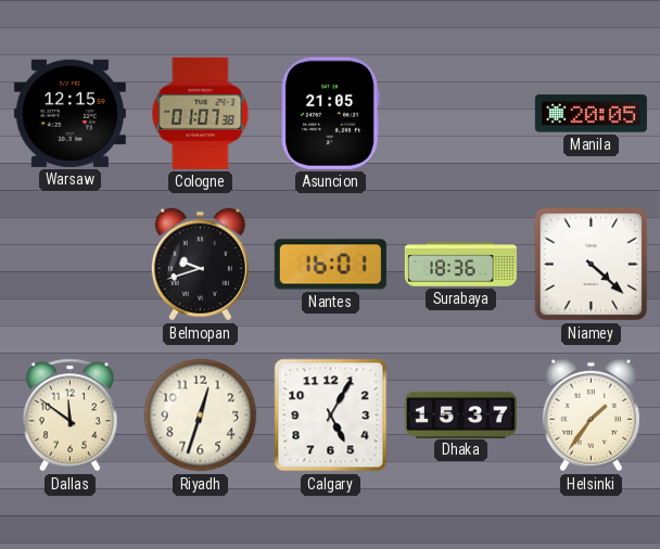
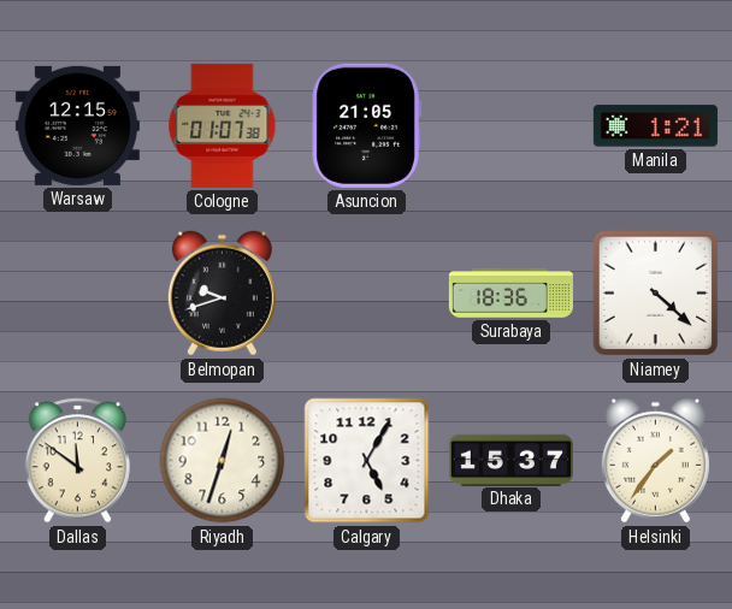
Manila: 20:05 -> 1:21 (655, 126)
Nantes: 16:01 -> none (330, 265)
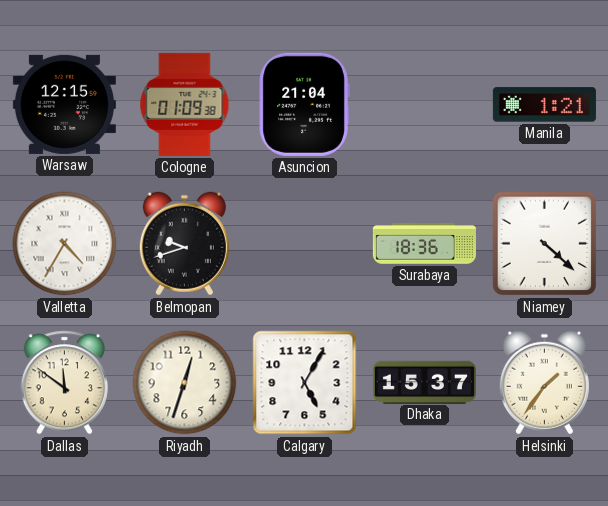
Cologne: 01:07 -> 01:09 (185, 104)
Asuncion: 21:05 -> 21:04 (304, 104)
Valletta: none -> 4:35 (65, 244)
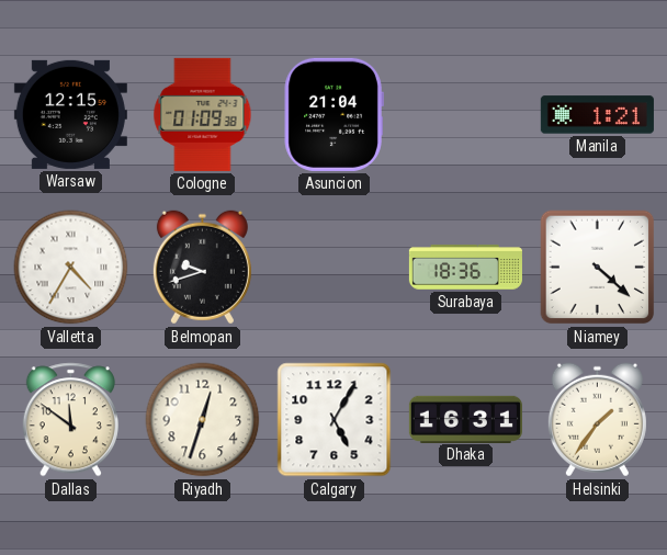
Dhaka: 15:37 -> 16:31 (465, 419)
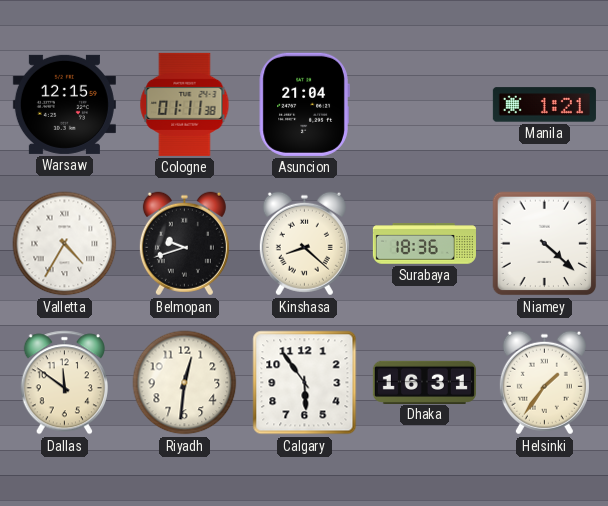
Cologne: 01:09 -> 01:11 (185, 104)
Kinshasa: none -> 8:22 (304, 244)
Riyadh: 12:33 -> 12:31 (185, 383)
Calgary: 5:05 -> 5:54 (305, 383)
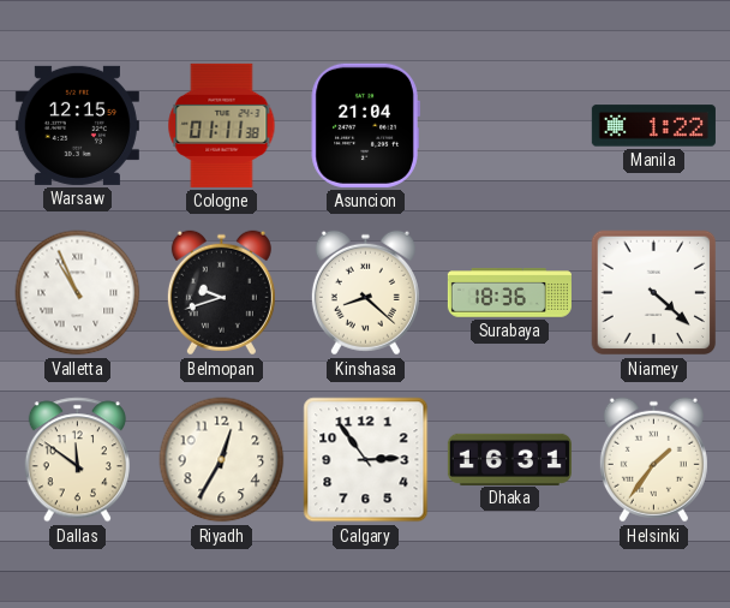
Manila: 1:21 -> 1:22 (653, 126)
Valletta: 4:35 -> 10:56 (78, 293)
Riyadh: 12:31 -> 12:35 (222, 460)
Calgary: 5:54 -> 2:54 (366, 460)
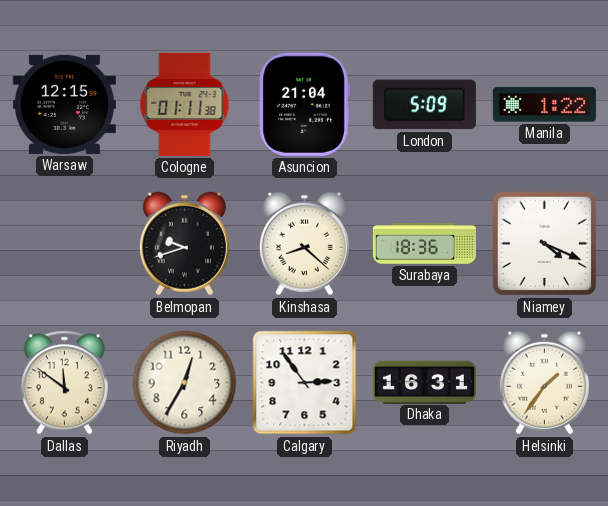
London: none -> 5:09 (424, 105)
Valletta: 10:56 -> none (78, 293)
Niamey: 4:22 -> 4:19 (545, 244)
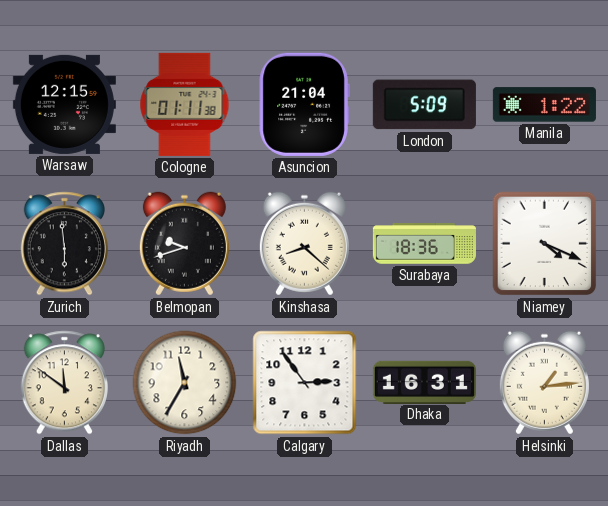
Zurich: none -> 5:59 (64, 244)
Riyadh: 12:35 -> 11:35 (185, 383)
Helsinki: 1:36 -> 1:14 (544, 383)
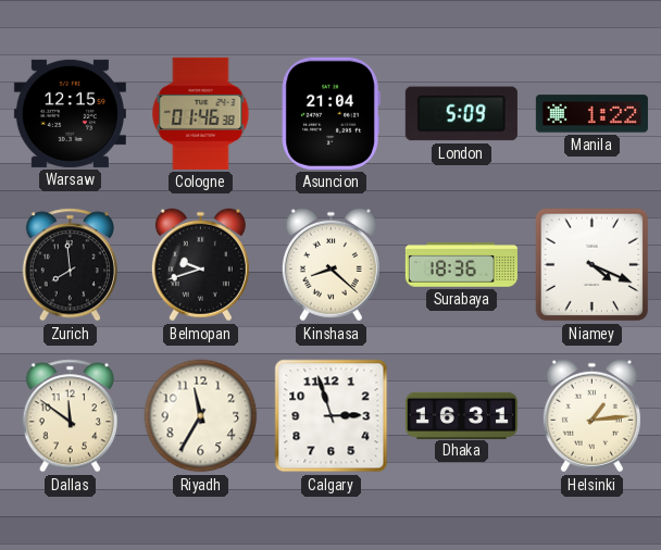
Cologne: 01:11 -> 01:46 (201, 113)
Zurich: 5:59 -> 7:59 (70, 265)
Calgary: 2:54 -> 2:57 (332, 416)
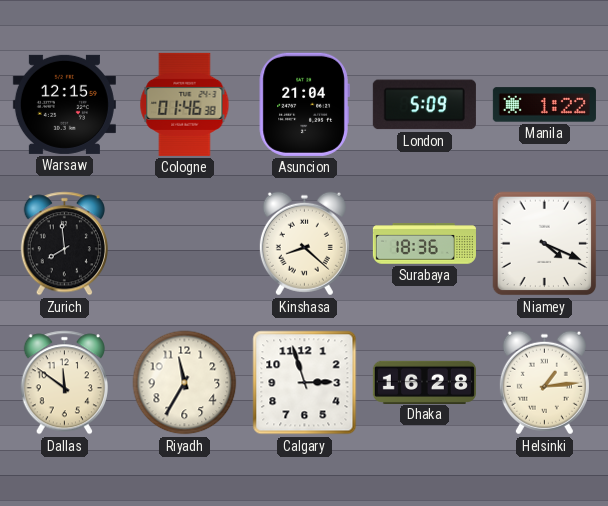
Belmopan: 9:42 -> none (200, 265)
Dhaka: 16:31 -> 16:28 (424, 382)
